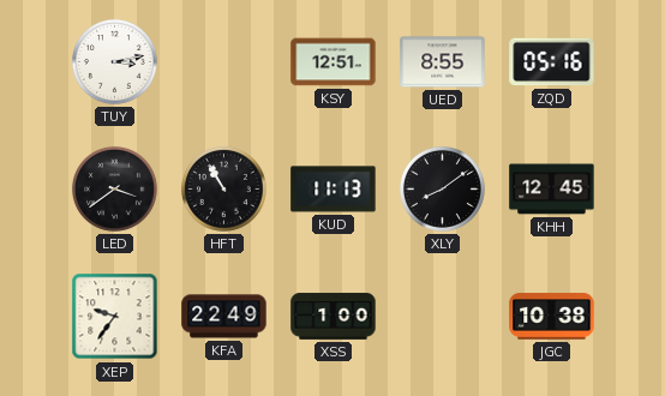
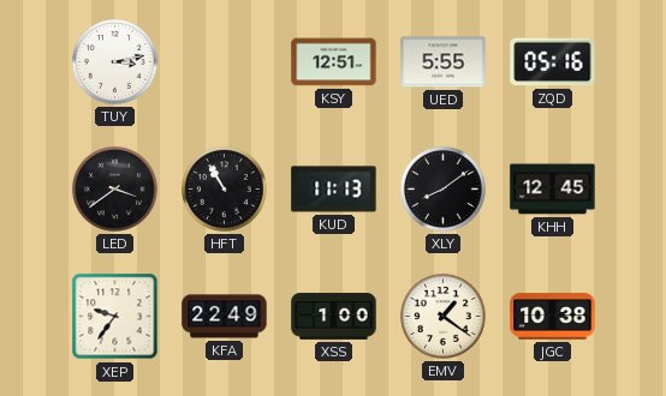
UED: 8:55 -> 5:55 (444, 62)
EMV: none -> 1:21 (444, 317)
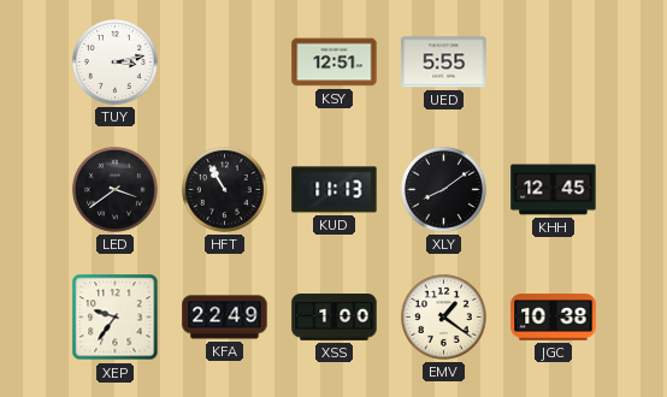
ZQD: 05:16 -> none (553, 62)
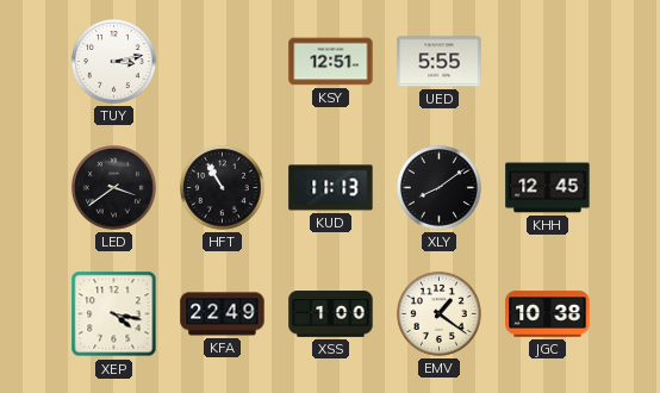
XEP: 9:36 -> 4:17 (114, 314)
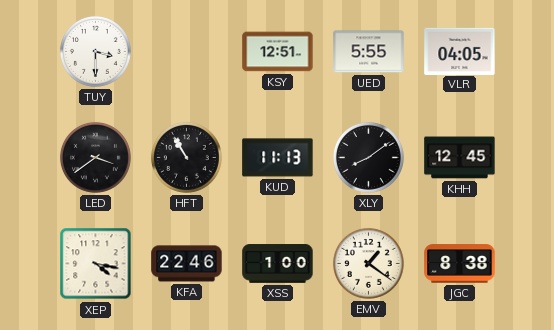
TUY: 3:13 -> 3:30 (96, 52)
VLR: none -> 04:05 (460, 51)
KFA: 22:49 -> 22:46 (187, 264)
JGC: 10:38 -> 8:38 (460, 264)
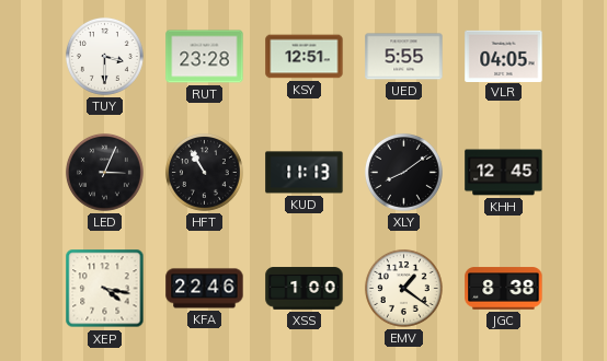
RUT: none -> 23:28 (205, 57)
LED: 3:39 -> 3:04 (105, 173)
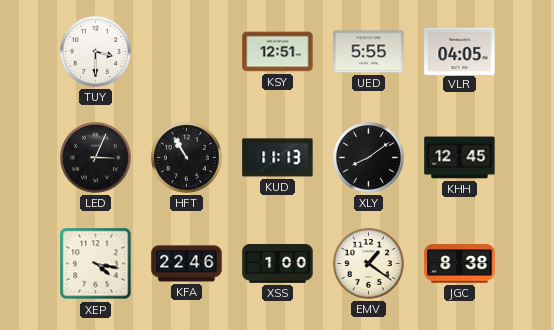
RUT: 23:28 -> none (205, 57)
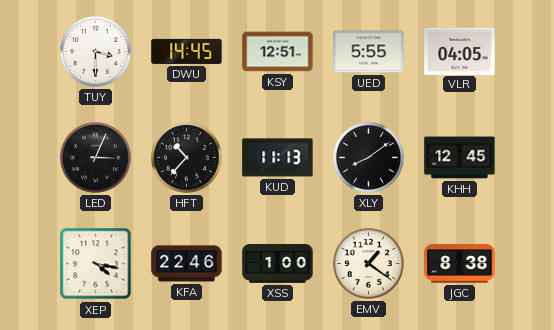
DWU: none -> 14:45 (187, 51)
HFT: 10:55 -> 10:37 (187, 158)
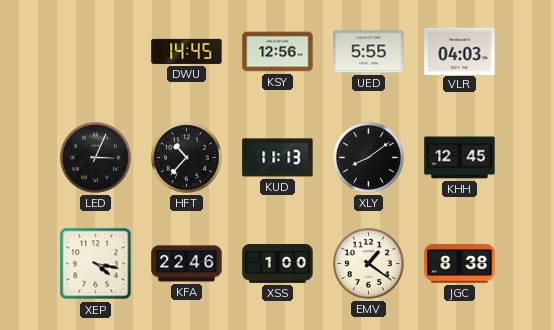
TUY: 3:30 -> none (96, 52)
KSY: 12:51 -> 12:56 (278, 52)
VLR: 04:05 -> 04:03 (460, 51)
